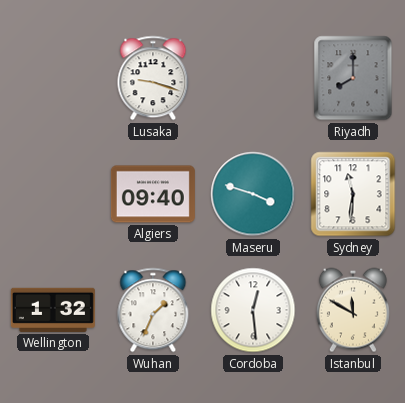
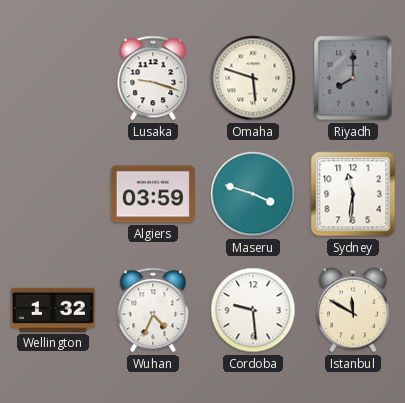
Omaha: none -> 5:48 (253, 78)
Algiers: 09:40 -> 03:59 (153, 194)
Wuhan: 1:34 -> 4:34 (153, 310)
Cordoba: 12:29 -> 9:29 (253, 310)
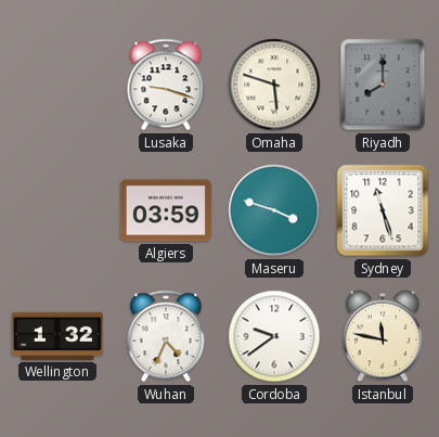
Sydney: 11:31 -> 11:27 (383, 210)
Cordoba: 9:29 -> 9:39 (274, 336)
Istanbul: 11:50 -> 11:47 (383, 336)
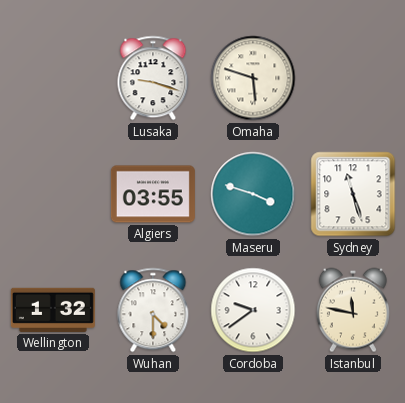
Riyadh: 8:00 -> none (383, 85)
Algiers: 03:59 -> 03:55 (153, 194)
Wuhan: 4:34 -> 4:30 (153, 310)
